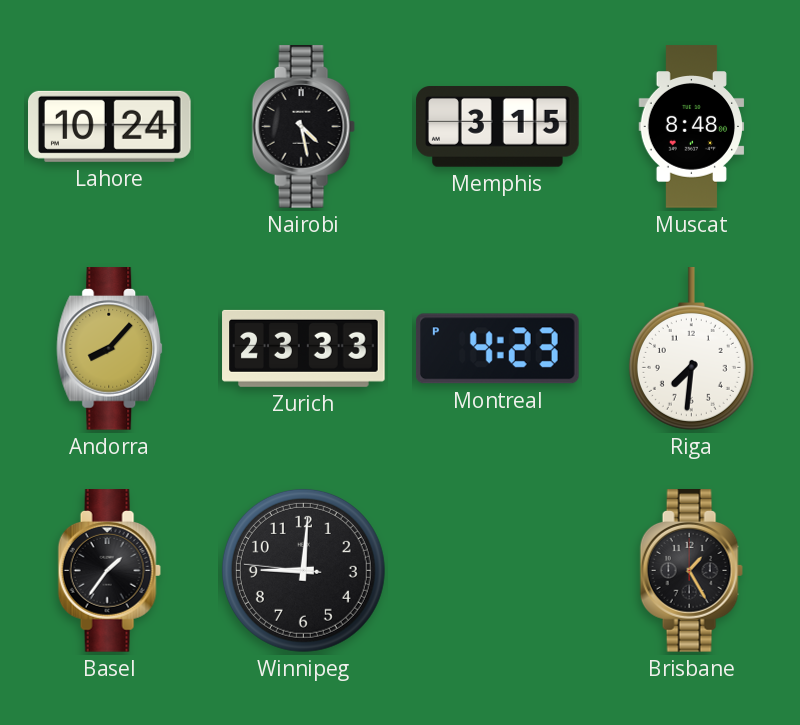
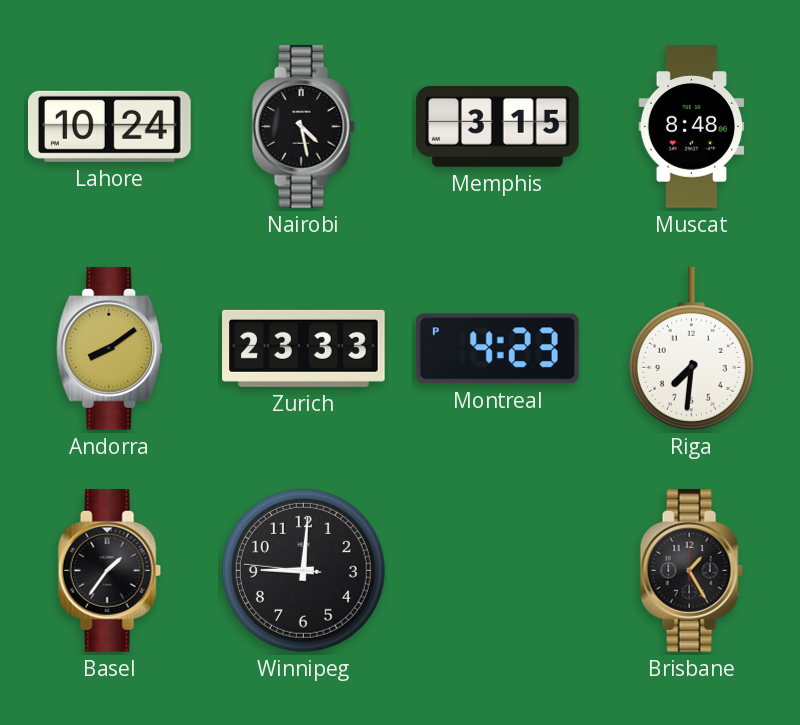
Andorra: 8:07 -> 8:09 (110, 349)
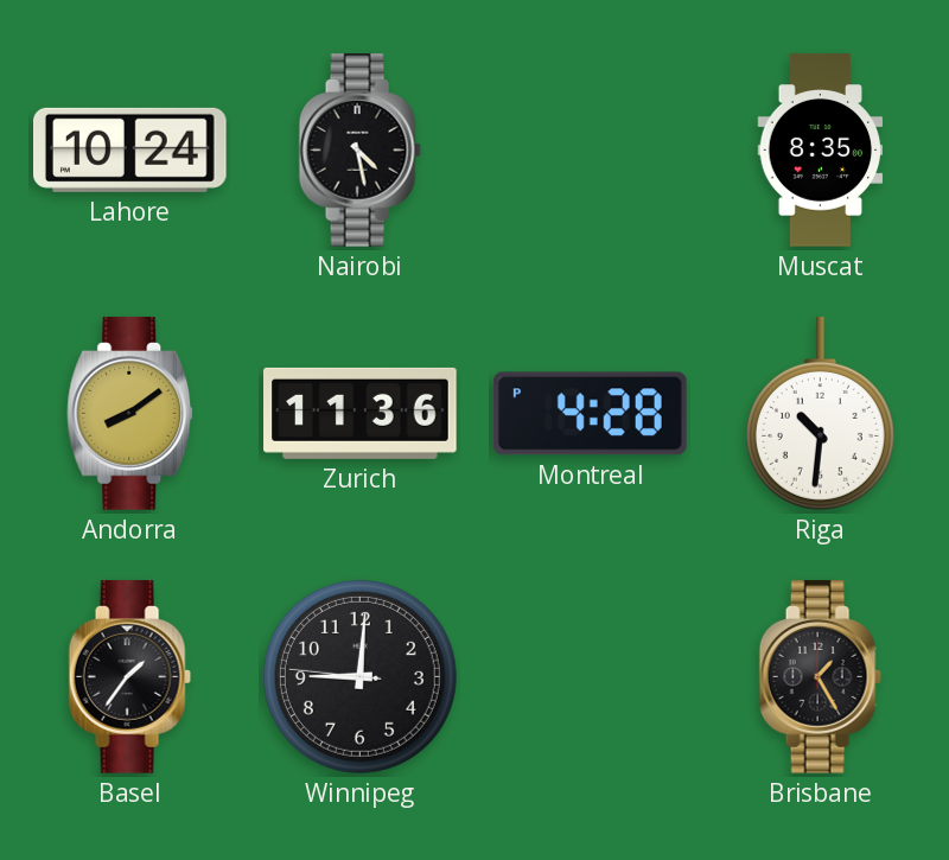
Memphis: 3:15 -> none (498, 127)
Muscat: 8:48 -> 8:35 (821, 151)
Zurich: 23:33 -> 11:36 (361, 413)
Montreal: 4:23 -> 4:28 (590, 414)
Riga: 7:31 -> 10:31 (820, 414)
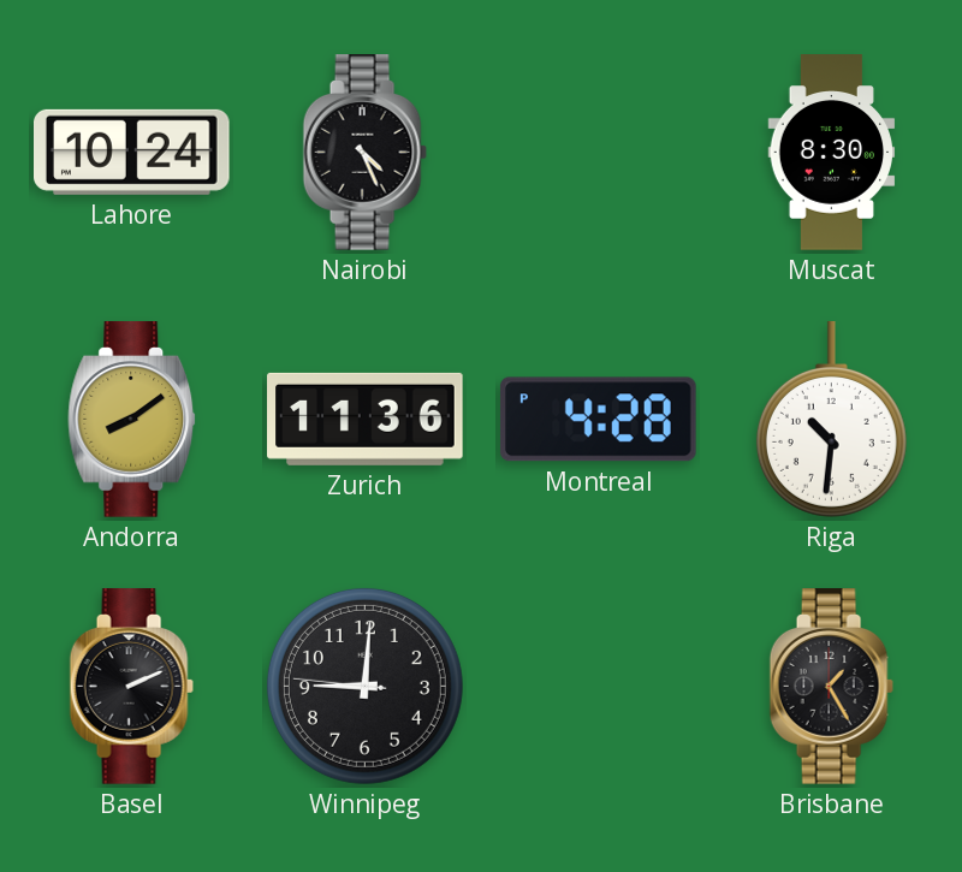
Nairobi: 4:28 -> 4:26 (364, 153)
Muscat: 8:35 -> 8:30 (832, 153)
Basel: 1:36 -> 2:11 (131, 687)
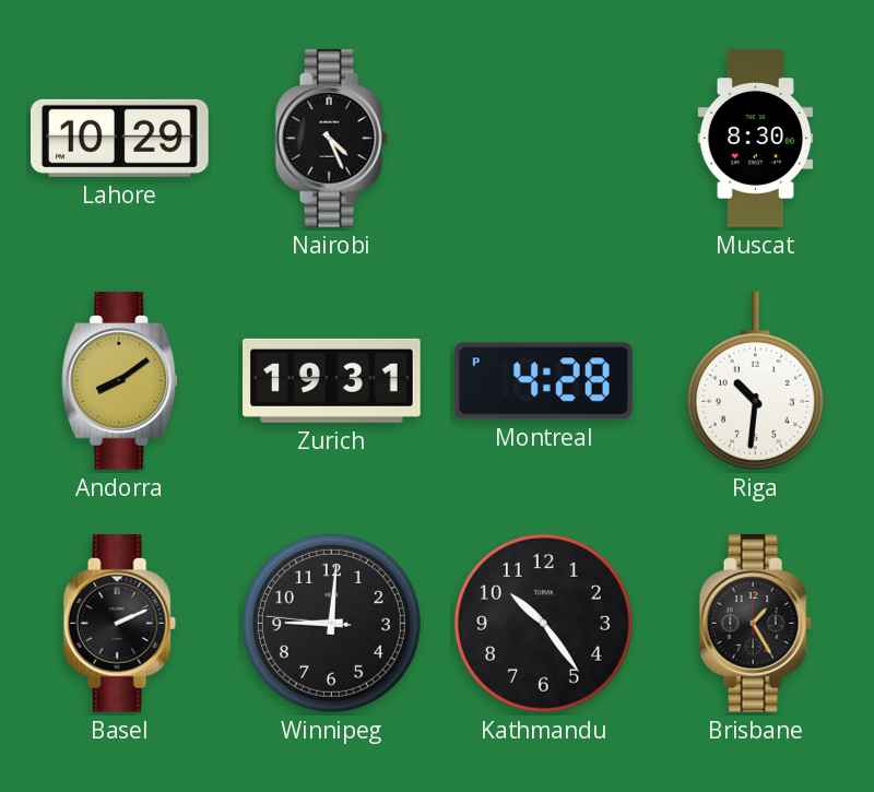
Lahore: 10:24 -> 10:29 (120, 138)
Zurich: 11:36 -> 19:31 (332, 380)
Kathmandu: none -> 10:24 (543, 623)
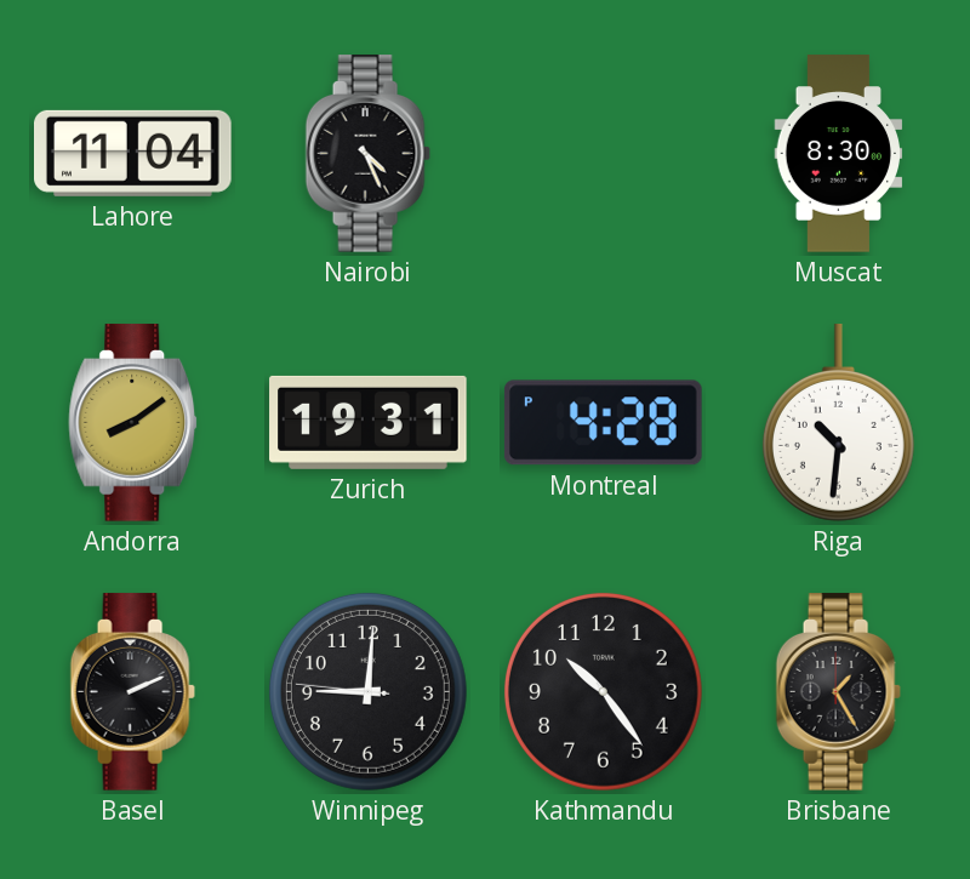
Lahore: 10:29 -> 11:04 (133, 153)
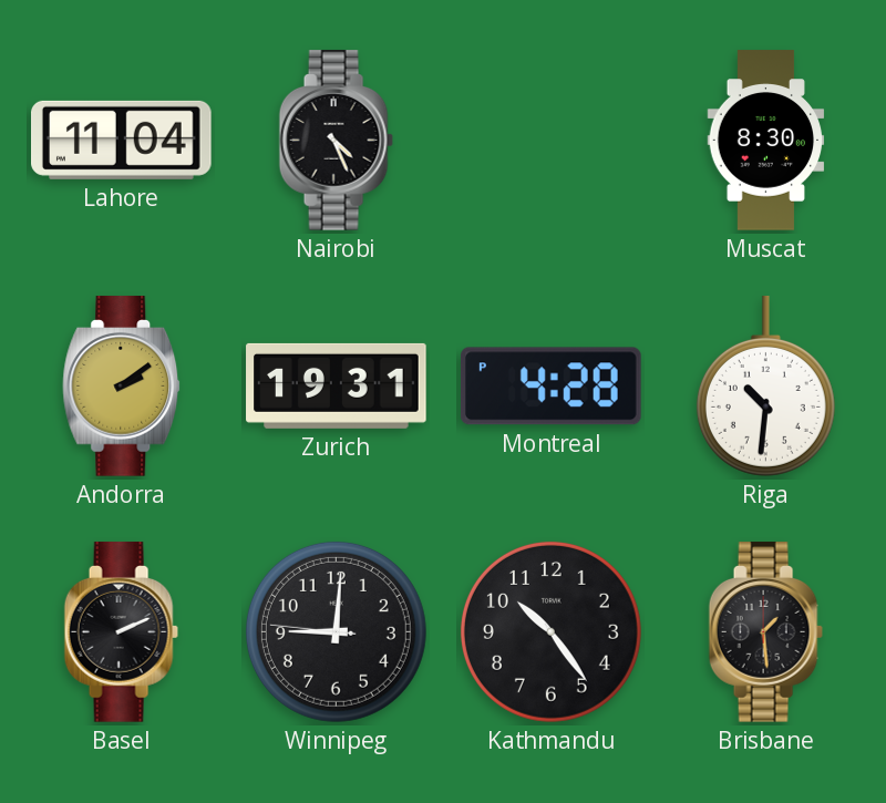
Andorra: 8:09 -> 2:09 (122, 387)
Brisbane: 1:25 -> 1:29 (765, 632)
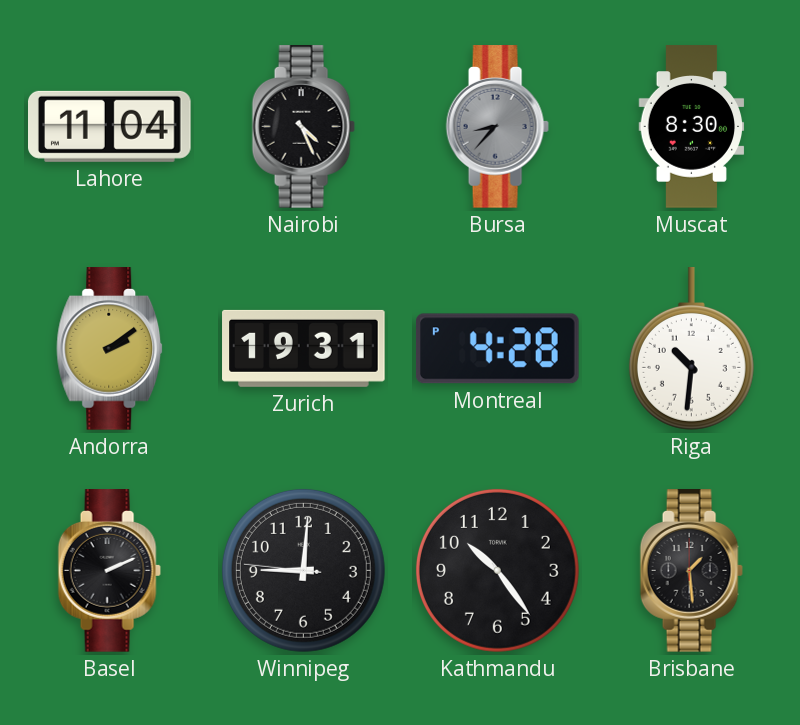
Bursa: none -> 8:37 (497, 127)
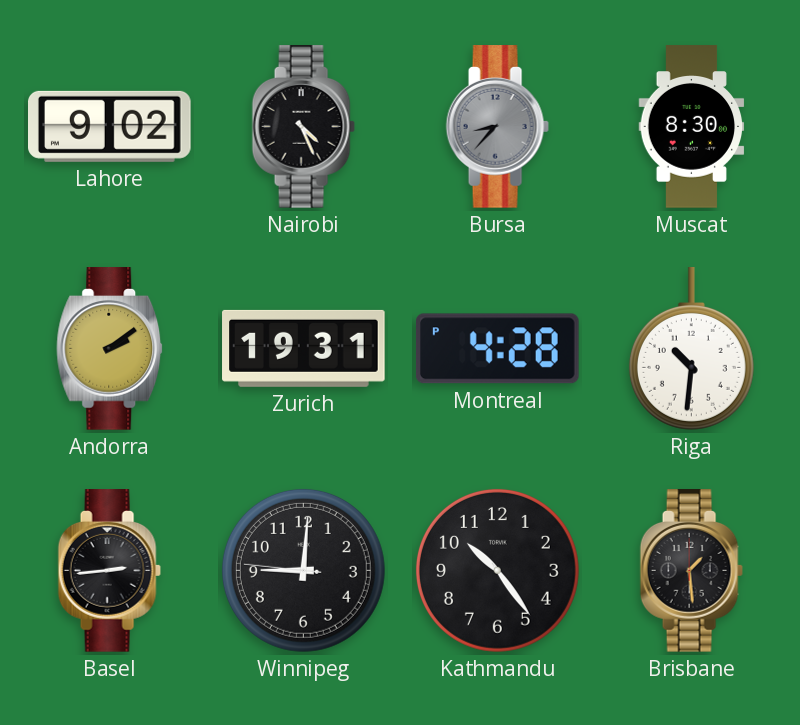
Lahore: 11:04 -> 9:02 (110, 126)
Basel: 2:11 -> 2:44 (109, 571)
